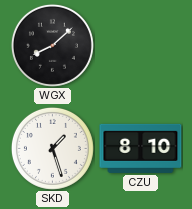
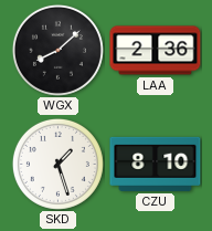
LAA: none -> 2:36 (156, 51)
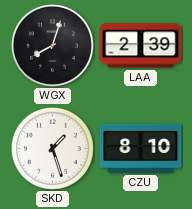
WGX: 8:08 -> 8:03 (52, 45)
LAA: 2:36 -> 2:39 (141, 46)
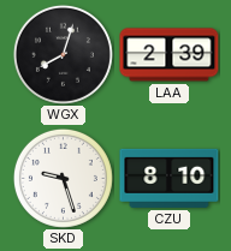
SKD: 1:27 -> 9:27 (63, 178)
